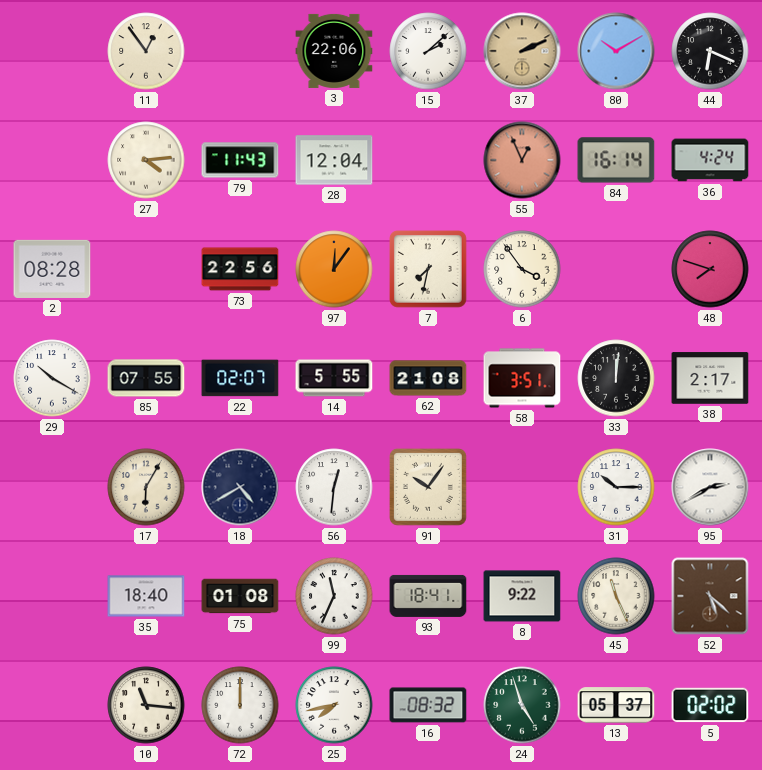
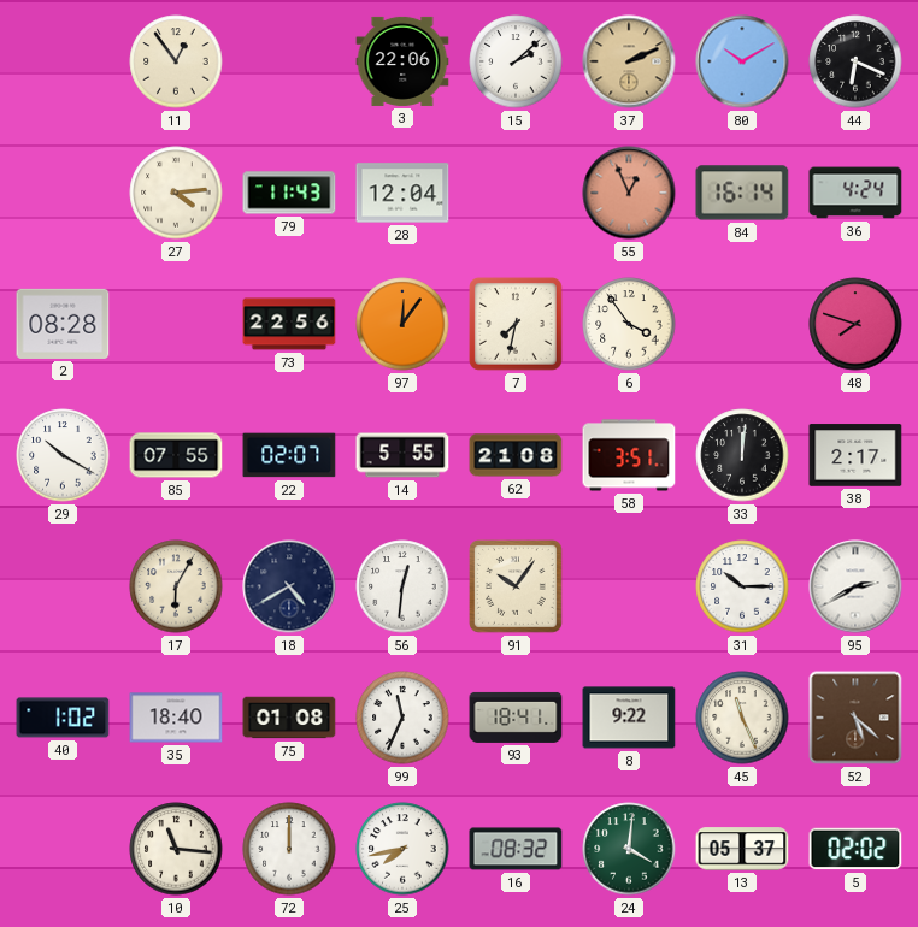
40: none -> 1:02 (63, 718)
24: 4:57 -> 4:01 (629, 849)
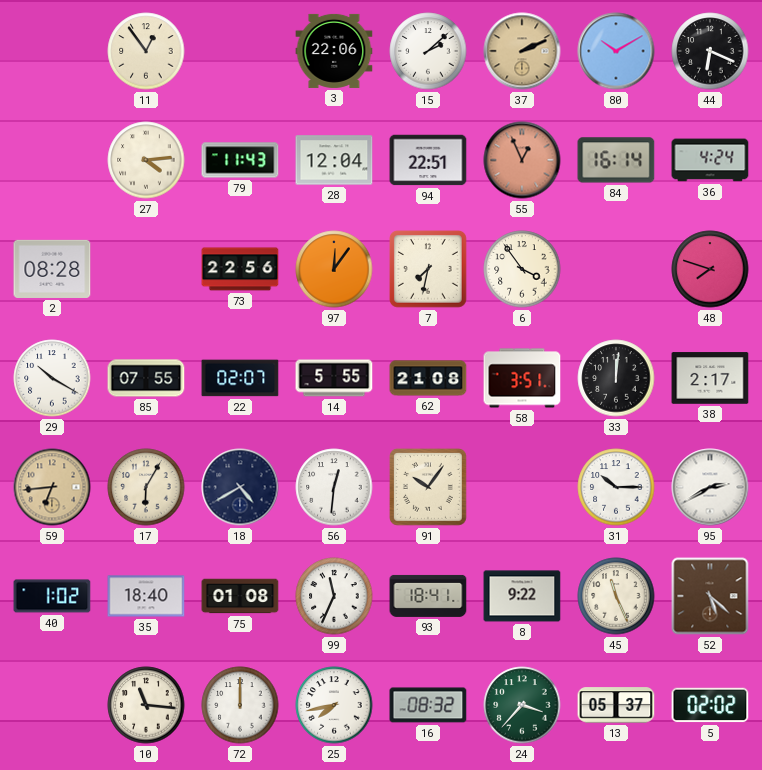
94: none -> 22:51 (428, 160)
59: none -> 6:44 (52, 487)
24: 4:01 -> 3:37 (522, 705)
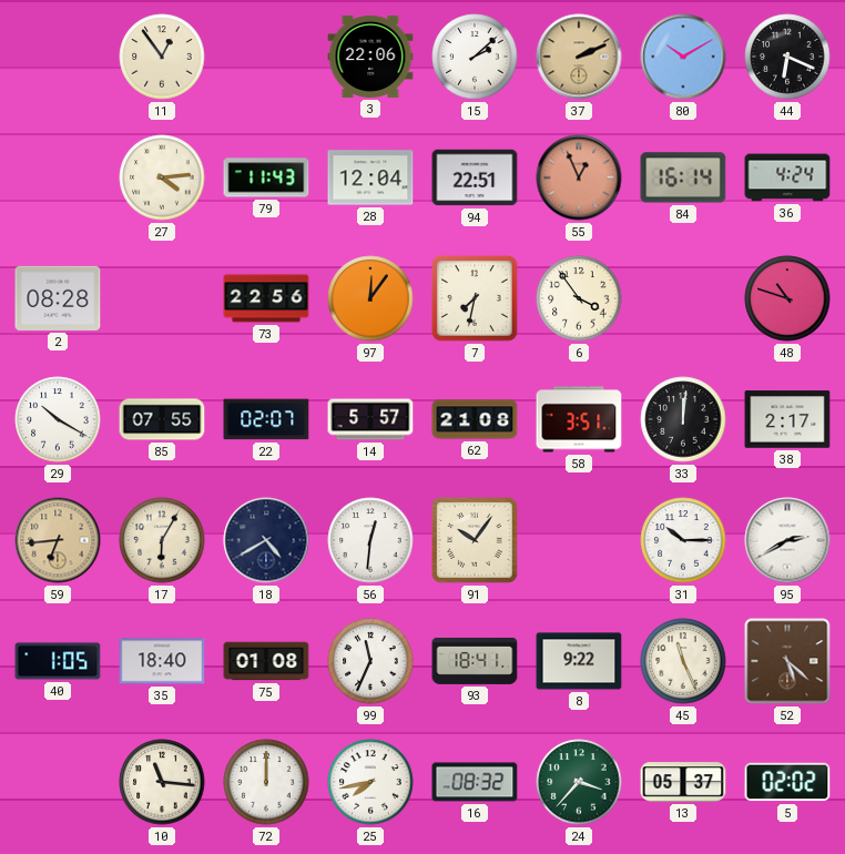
48: 7:48 -> 10:48 (787, 298)
14: 5:55 -> 5:57 (370, 419)
40: 1:02 -> 1:05 (58, 661)
